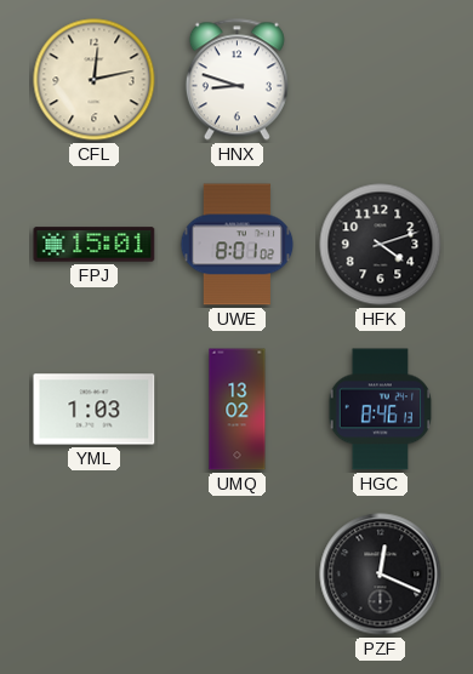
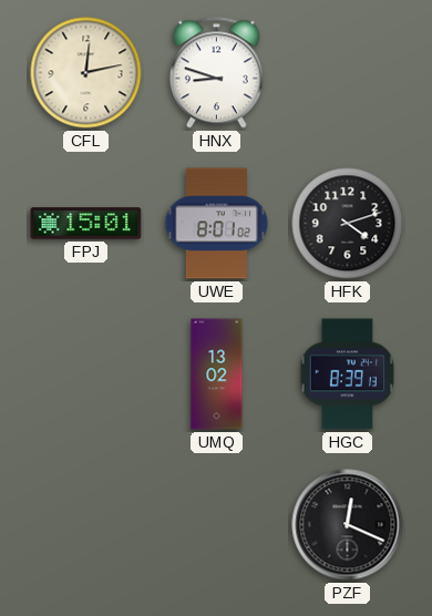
YML: 1:03 -> none (95, 410)
HGC: 8:46 -> 8:39 (348, 374)
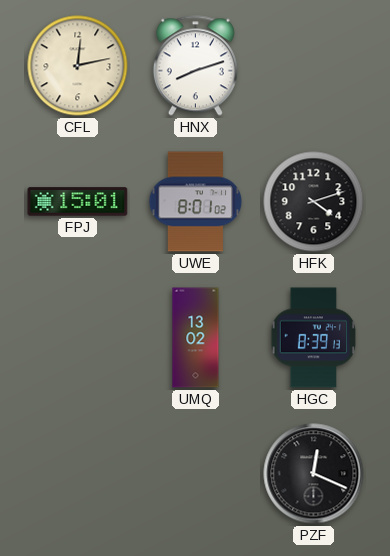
HNX: 8:48 -> 8:12 (195, 66)
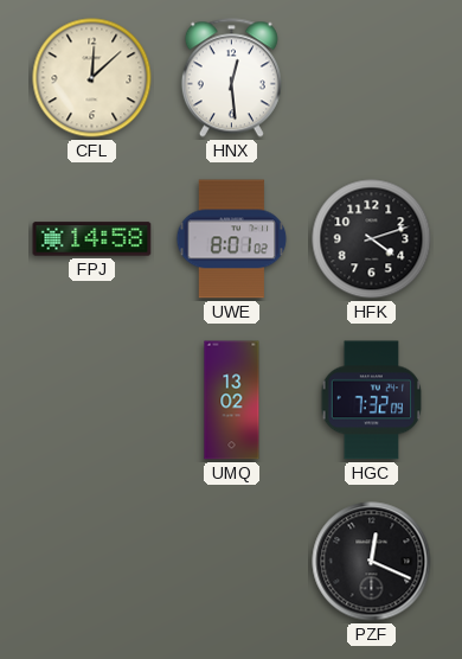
CFL: 12:13 -> 12:08 (92, 78)
HNX: 8:12 -> 12:29 (231, 78)
FPJ: 15:01 -> 14:58 (92, 239)
HGC: 8:39 -> 7:32 (372, 401)
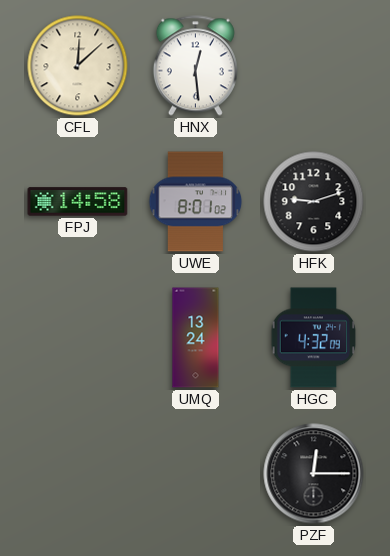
HFK: 4:12 -> 9:12 (314, 202)
UMQ: 13:02 -> 13:24 (196, 338)
HGC: 7:32 -> 4:32 (314, 338)
PZF: 12:19 -> 12:15 (314, 474)
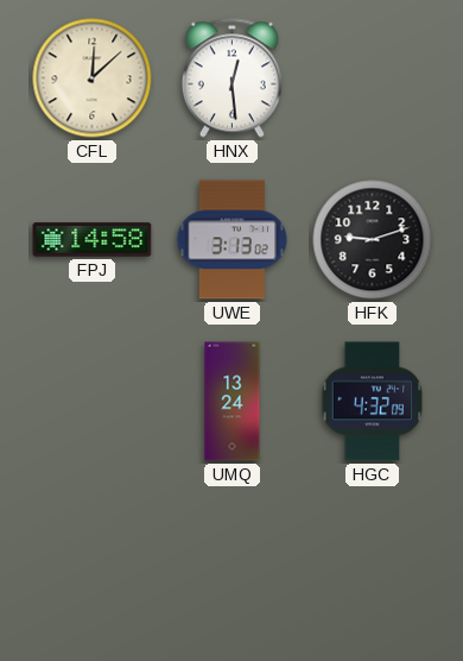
UWE: 8:01 -> 3:13 (233, 240)
PZF: 12:15 -> none (314, 474)
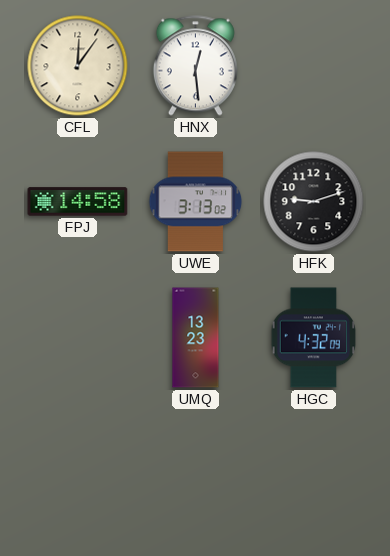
CFL: 12:08 -> 12:06 (78, 66)
UMQ: 13:24 -> 13:23 (196, 338)
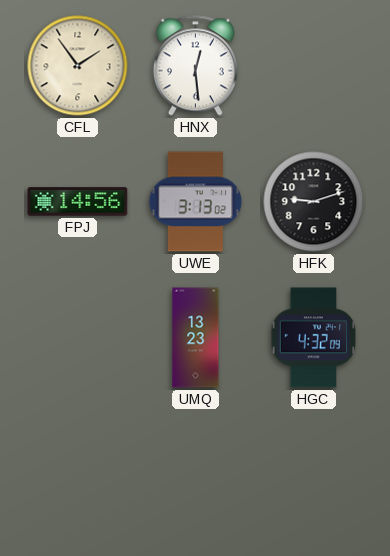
CFL: 12:06 -> 1:54 (78, 66)
FPJ: 14:58 -> 14:56 (78, 202)
